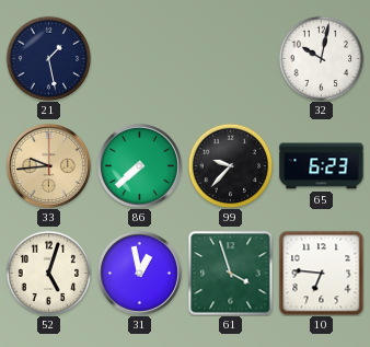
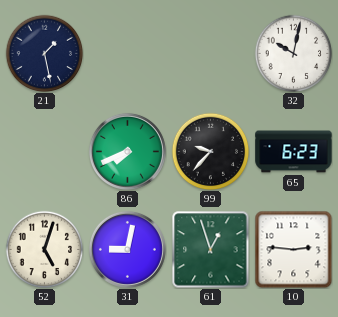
33: 9:44 -> none (48, 165)
86: 7:38 -> 7:41 (127, 151)
31: 12:58 -> 9:02 (127, 249)
61: 3:57 -> 12:57 (210, 249)
10: 6:46 -> 2:46 (293, 249)
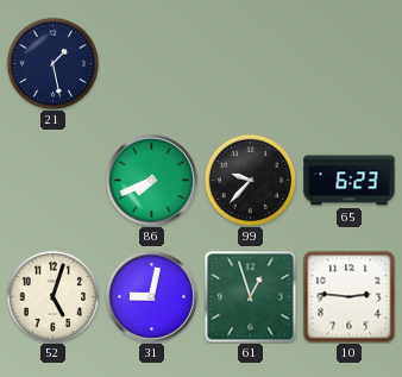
32: 10:02 -> none (293, 53)
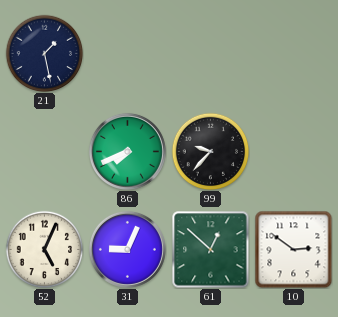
65: 6:23 -> none (350, 181)
52: 5:03 -> 5:04 (44, 249)
31: 9:02 -> 9:04 (127, 249)
61: 12:57 -> 12:52 (210, 249)
10: 2:46 -> 2:51 (293, 249)
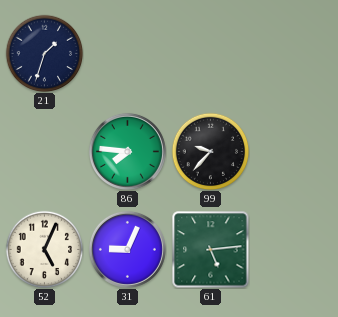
21: 1:28 -> 1:33 (44, 53)
86: 7:41 -> 7:46 (127, 151)
61: 12:52 -> 5:14 (210, 249)
10: 2:51 -> none (293, 249)
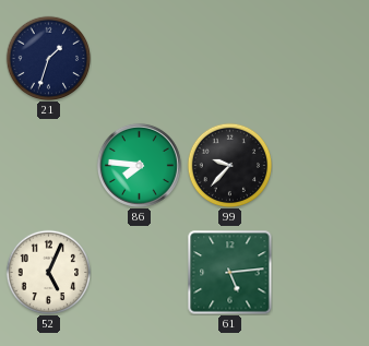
31: 9:04 -> none (127, 249)
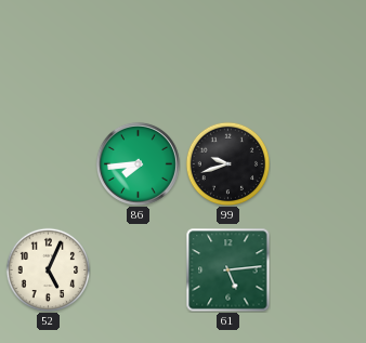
21: 1:33 -> none (48, 58)
86: 7:46 -> 7:44 (138, 163)
99: 9:37 -> 9:42 (227, 163)
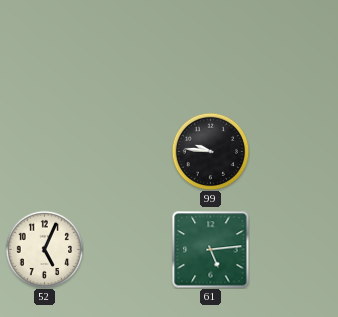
86: 7:44 -> none (138, 163)
99: 9:42 -> 9:46 (210, 151)
